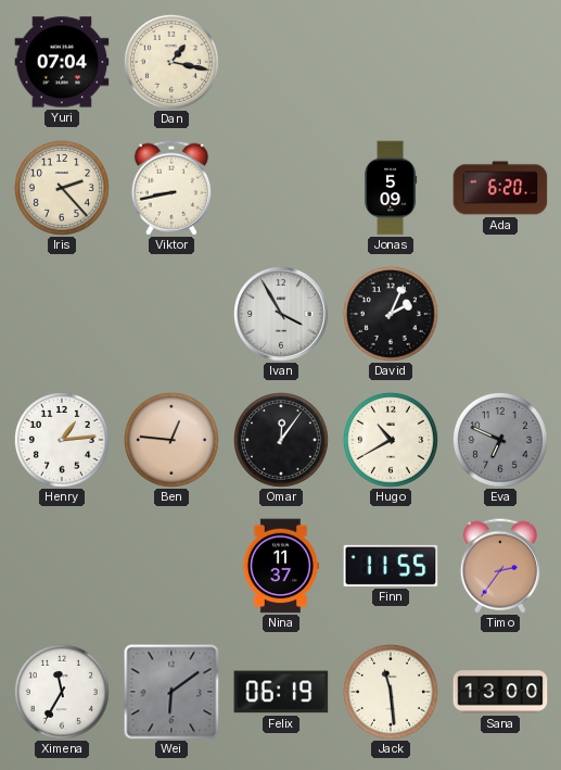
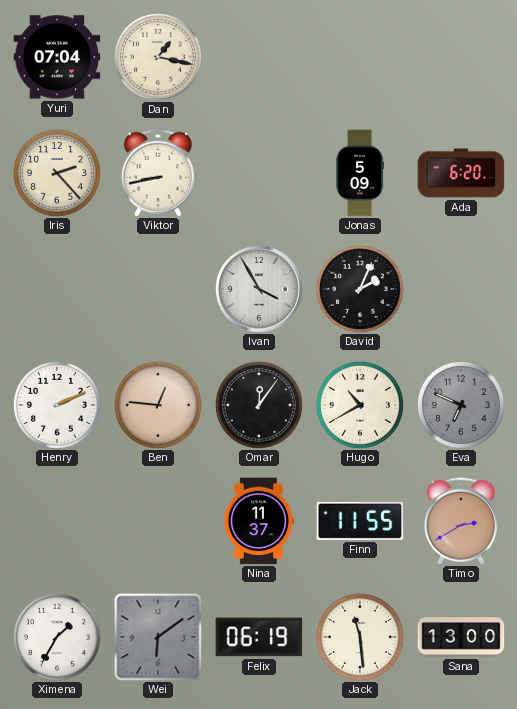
Henry: 1:14 -> 2:11 (57, 405)
Timo: 2:36 -> 2:40 (461, 521)
Ximena: 11:35 -> 1:35 (57, 637)
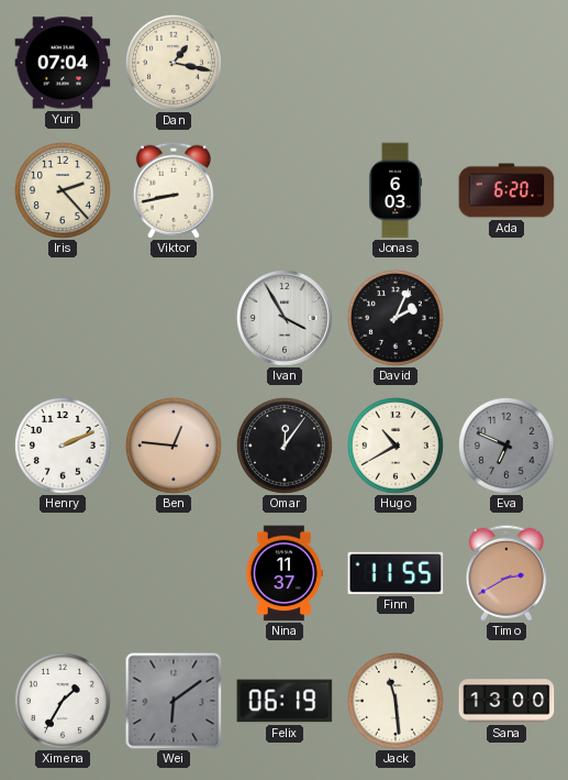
Jonas: 5:09 -> 6:03 (396, 190)
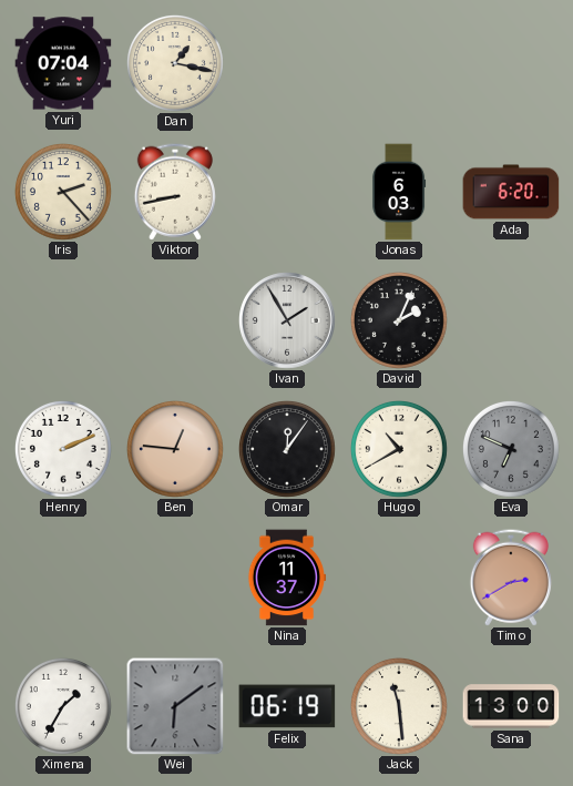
Ivan: 3:55 -> 1:55 (288, 321)
Finn: 11:55 -> none (396, 573)
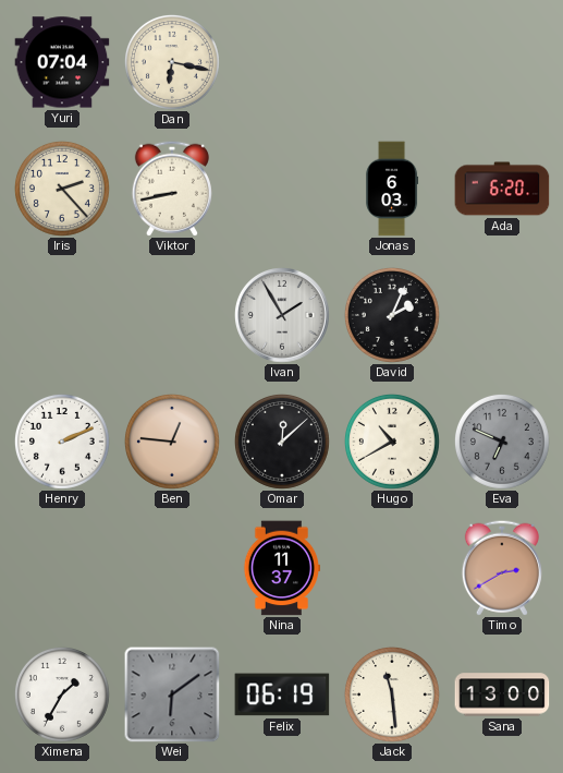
Dan: 1:17 -> 6:17 (172, 62)
Omar: 12:06 -> 12:08 (282, 442)
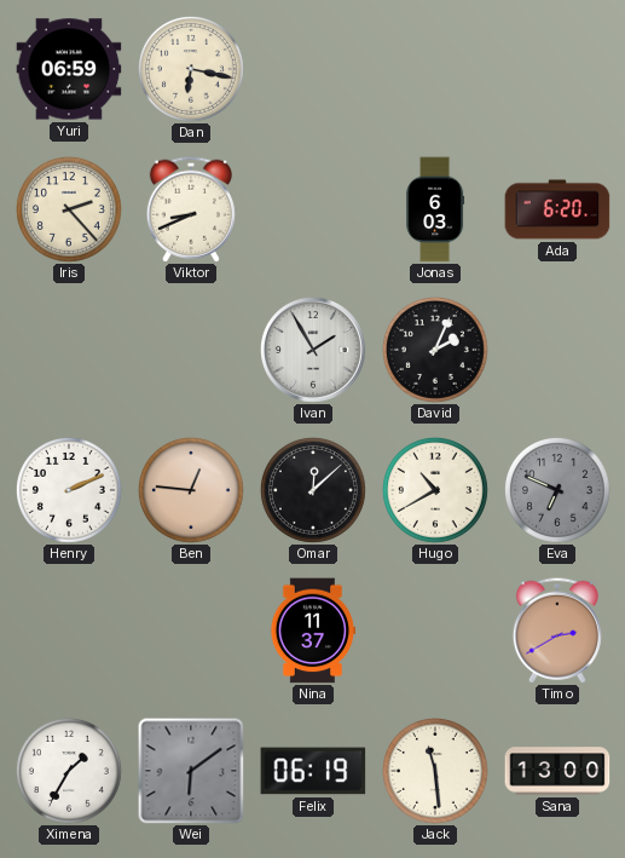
Yuri: 07:04 -> 06:59 (69, 69)
Viktor: 8:43 -> 8:41 (191, 209)
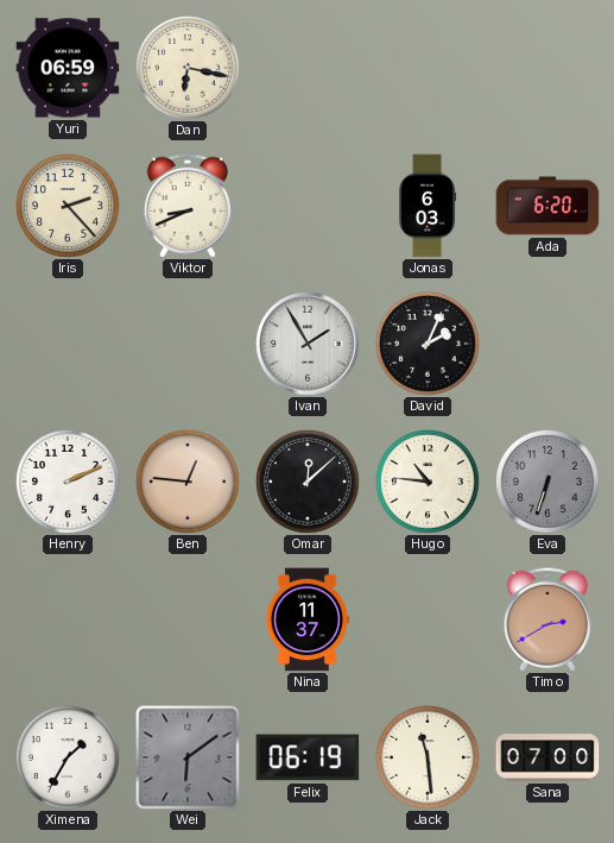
Hugo: 10:40 -> 10:46 (428, 482)
Eva: 6:49 -> 6:33 (547, 482)
Sana: 13:00 -> 07:00 (547, 757)
